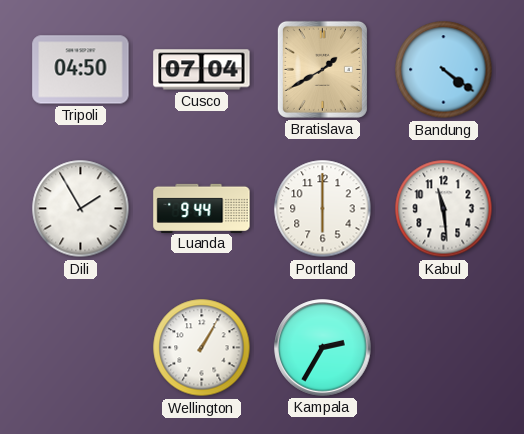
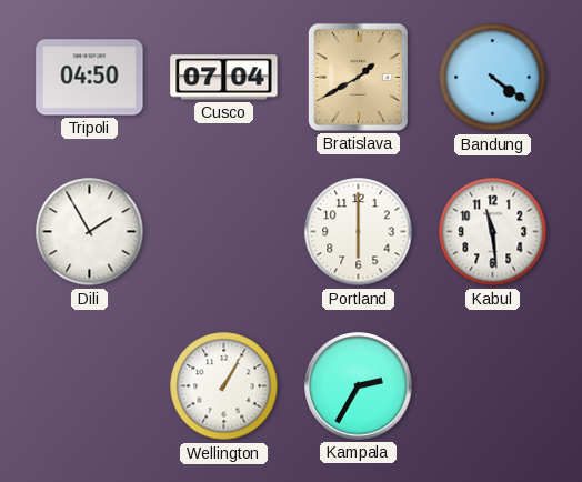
Luanda: 9:44 -> none (202, 208)
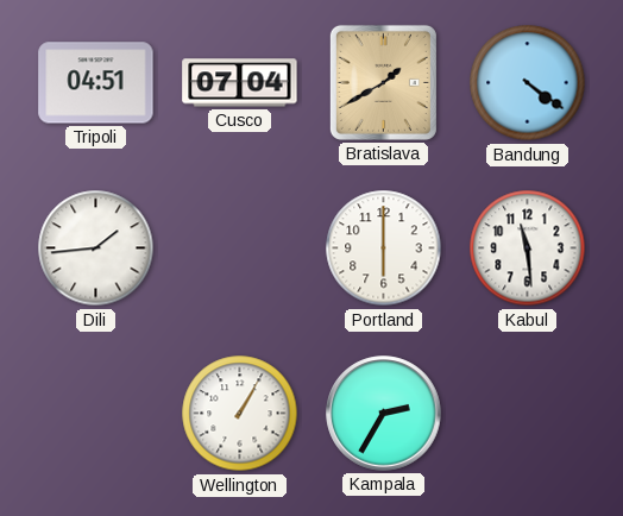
Tripoli: 04:50 -> 04:51 (96, 83)
Dili: 1:55 -> 1:44 (96, 248)
